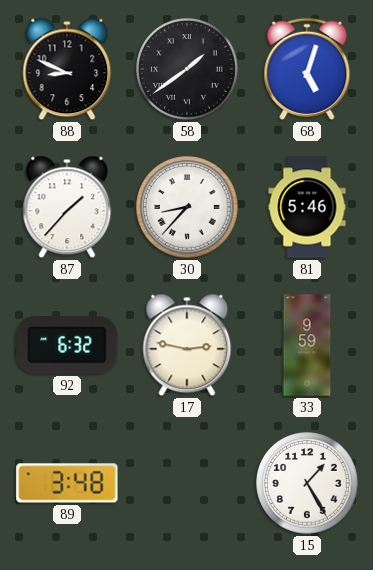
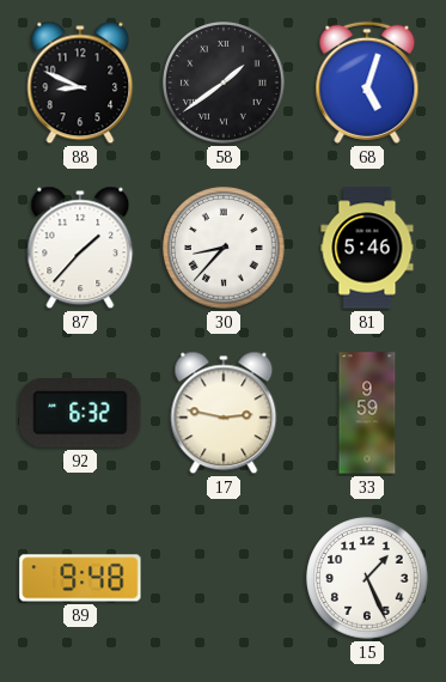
89: 3:48 -> 9:48 (80, 578)
15: 1:25 -> 1:26 (367, 578)
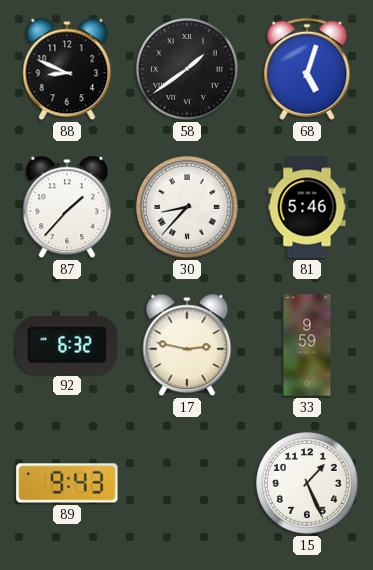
89: 9:48 -> 9:43 (67, 483)
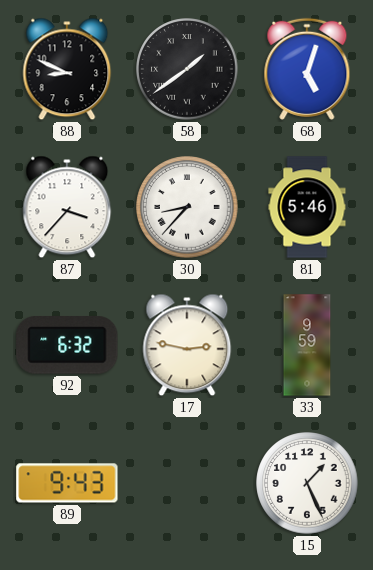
87: 1:37 -> 3:37 (67, 207)
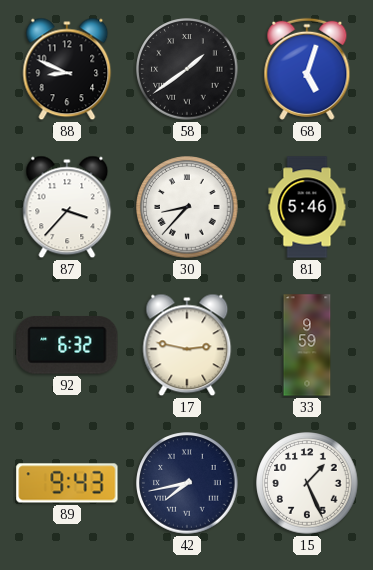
42: none -> 7:43 (187, 483)
